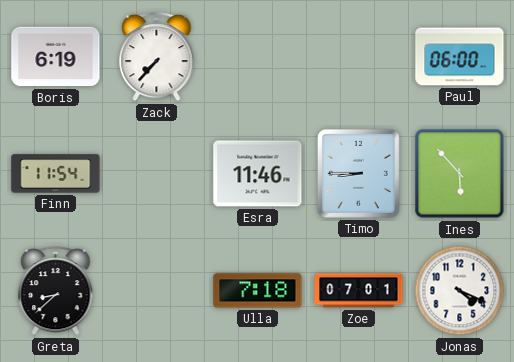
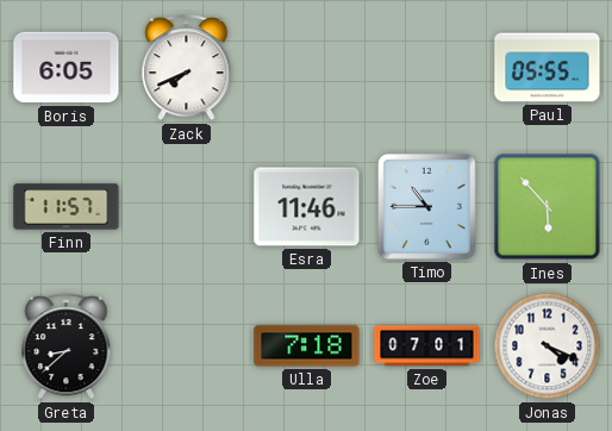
Boris: 6:19 -> 6:05 (67, 68)
Zack: 7:37 -> 7:41 (187, 68)
Paul: 06:00 -> 05:55 (548, 68)
Finn: 11:54 -> 11:57 (67, 207)
Timo: 8:45 -> 10:45 (426, 206)
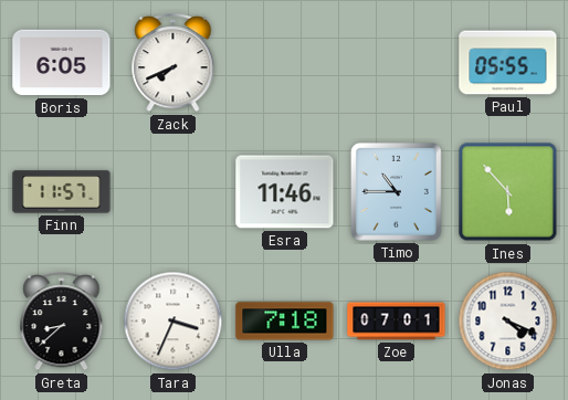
Tara: none -> 3:34 (173, 322)
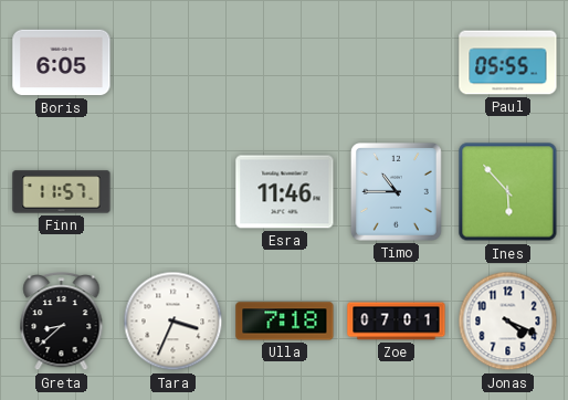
Zack: 7:41 -> none (173, 63)
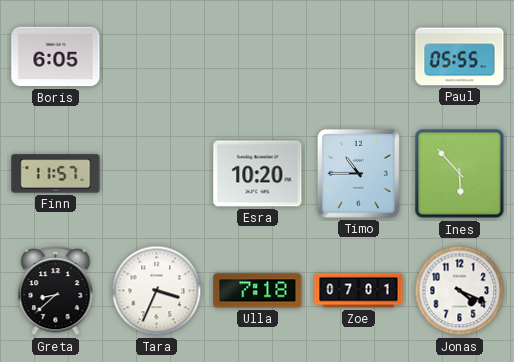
Esra: 11:46 -> 10:20 (258, 174)
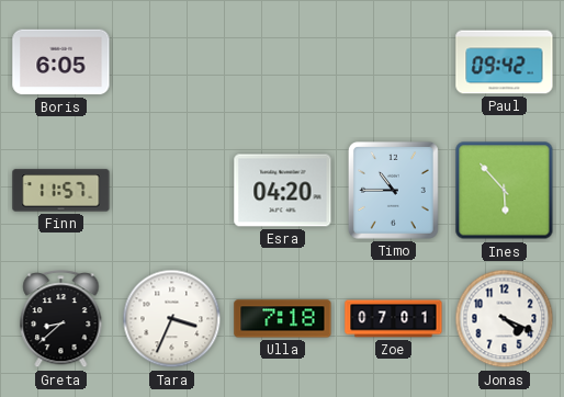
Paul: 05:55 -> 09:42 (505, 63)
Esra: 10:20 -> 04:20 (283, 191)
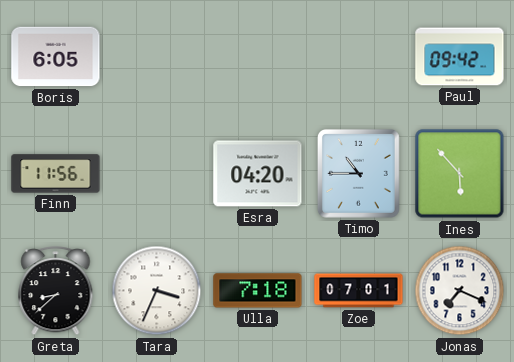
Finn: 11:57 -> 11:56 (56, 174)
Jonas: 4:19 -> 7:19 (460, 291)
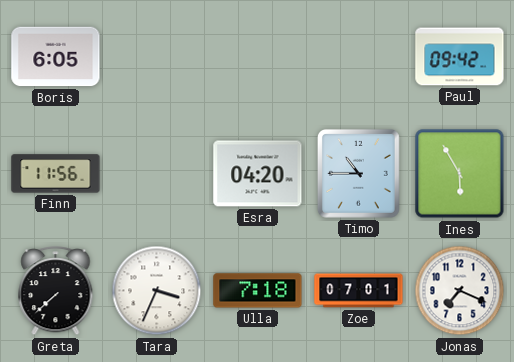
Ines: 5:53 -> 5:55 (460, 174)
Greta: 8:38 -> 7:38 (56, 291)
